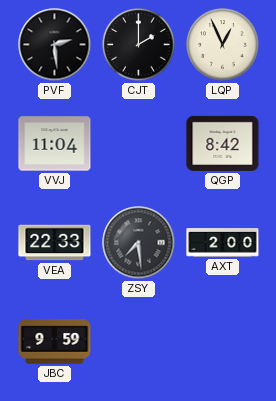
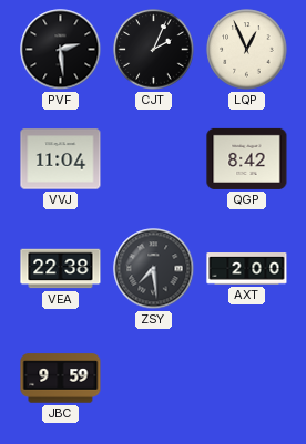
CJT: 2:00 -> 2:04 (154, 50)
VEA: 22:33 -> 22:38 (61, 269)
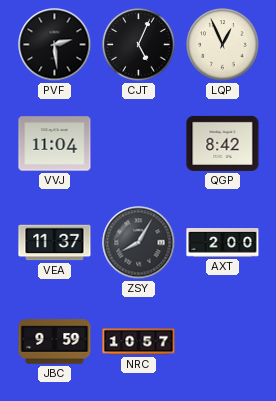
CJT: 2:04 -> 5:04 (139, 45)
VEA: 22:38 -> 11:37 (55, 243)
ZSY: 7:29 -> 8:05 (139, 243)
NRC: none -> 10:57 (139, 342)
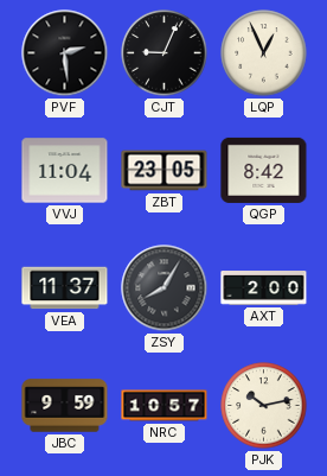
CJT: 5:04 -> 9:04 (165, 53)
ZBT: none -> 23:05 (165, 171)
PJK: none -> 10:13 (264, 406)
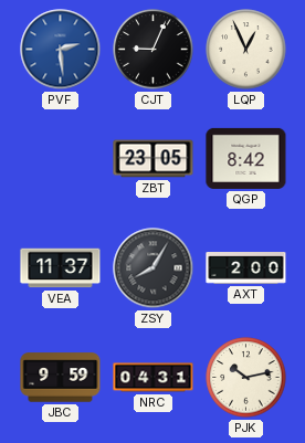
PVF dial: black -> blue (61, 50)
VVJ: 11:04 -> none (65, 171)
NRC: 10:57 -> 04:31 (154, 378)
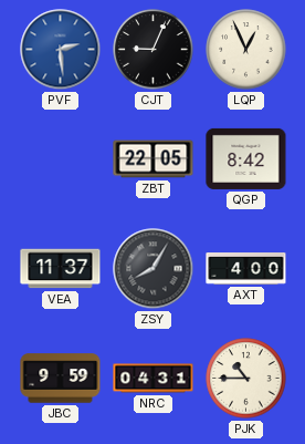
ZBT: 23:05 -> 22:05 (154, 159)
AXT: 2:00 -> 4:00 (246, 269)
PJK: 10:13 -> 10:45 (246, 379)
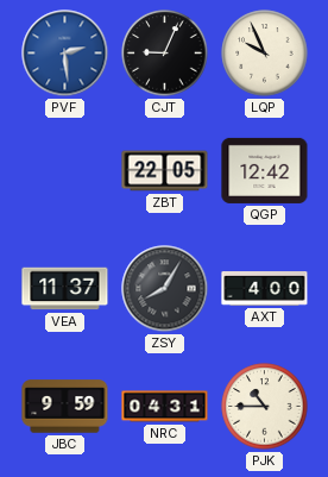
LQP: 12:56 -> 9:56 (265, 54)
QGP: 8:42 -> 12:42 (265, 170)
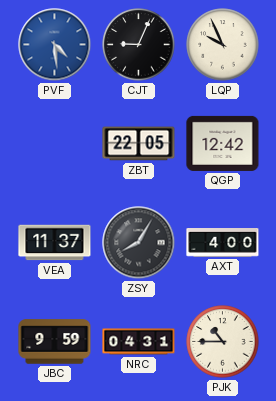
PVF: 2:29 -> 4:29 (55, 45)
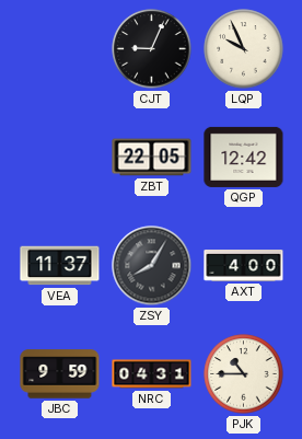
PVF: 4:29 -> none (55, 45)
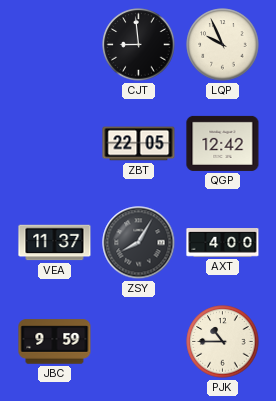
CJT: 9:04 -> 8:59 (139, 45)
NRC: 04:31 -> none (152, 374)
